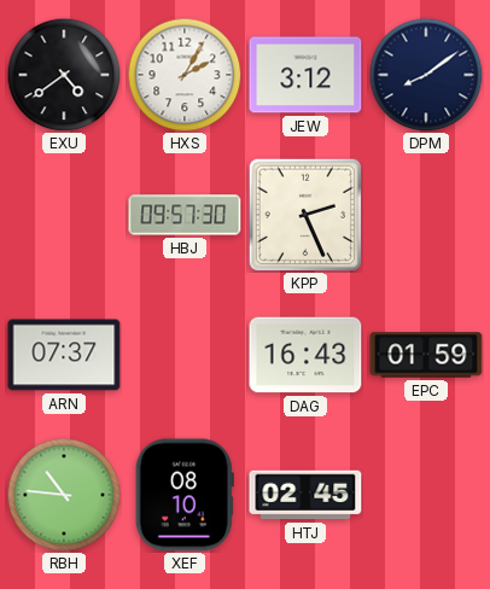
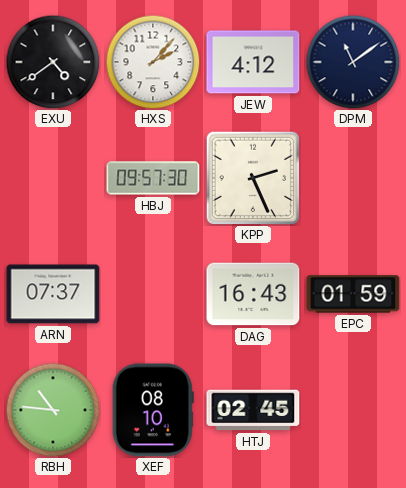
HXS: 2:05 -> 2:07 (153, 62)
JEW: 3:12 -> 4:12 (253, 62)
DPM: 8:09 -> 11:09 (353, 62)
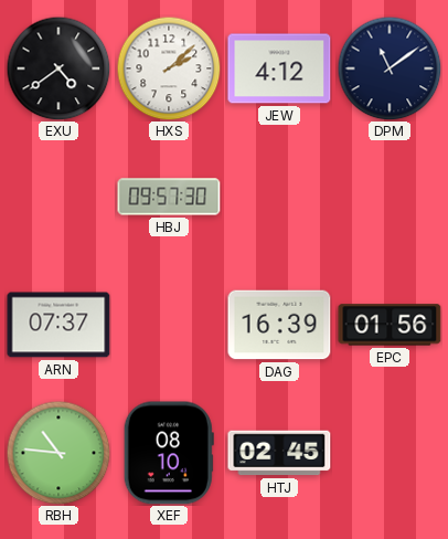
HXS: 2:07 -> 2:08 (169, 68)
KPP: 2:26 -> none (252, 177)
DAG: 16:43 -> 16:39 (279, 325)
EPC: 01:59 -> 01:56 (390, 325)
